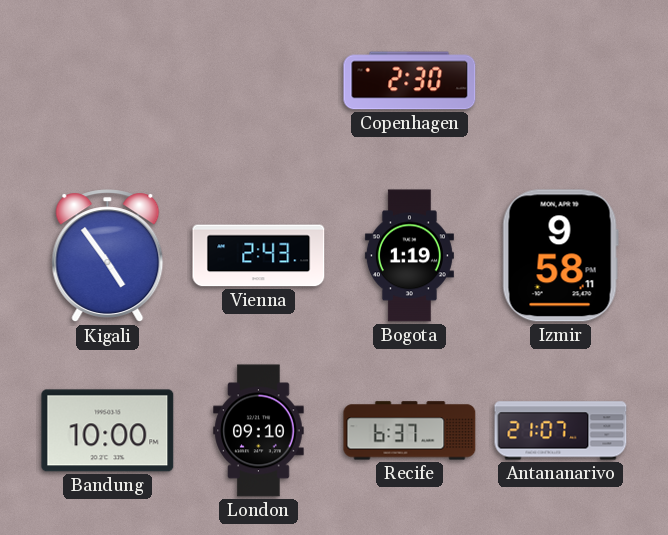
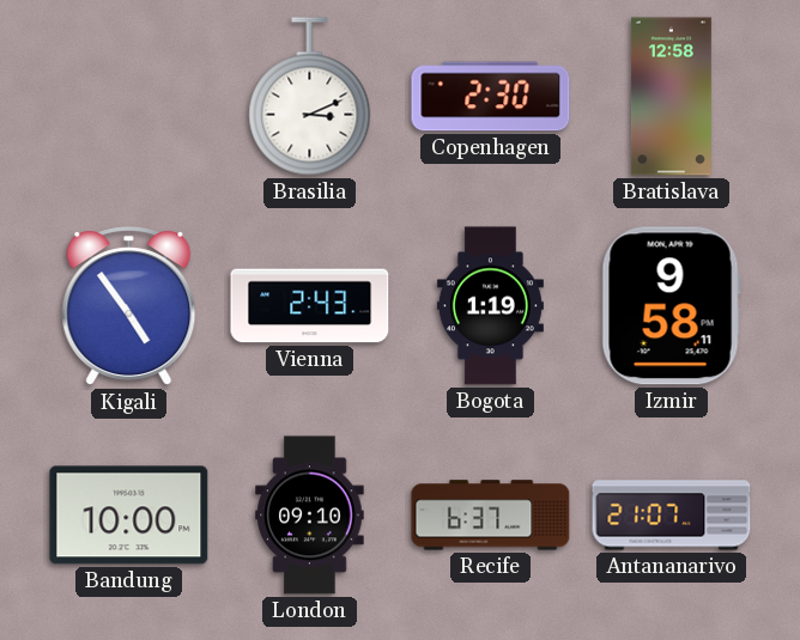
Brasilia: none -> 3:11 (310, 97)
Bratislava: none -> 12:58 (671, 97)
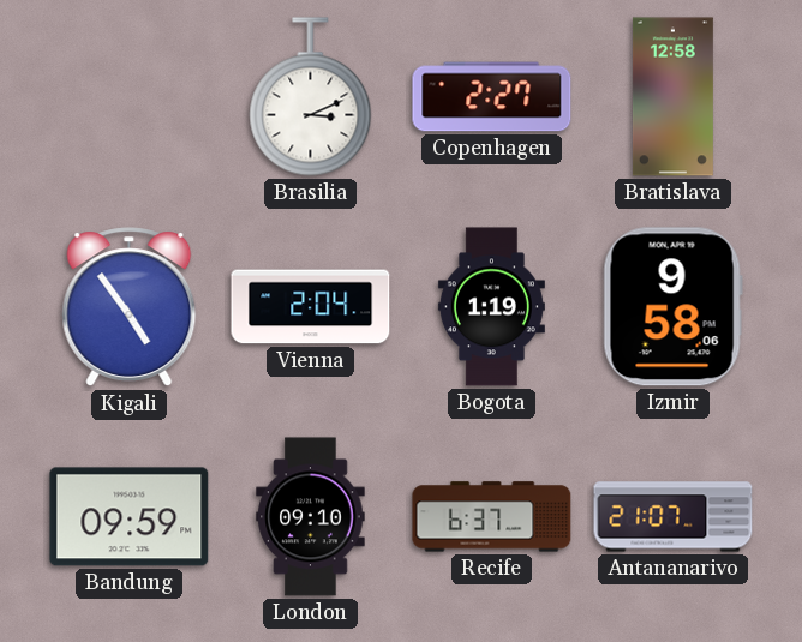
Copenhagen: 2:30 -> 2:27 (492, 97)
Vienna: 2:43 -> 2:04 (311, 307)
Izmir: 9:58:11 -> 9:58:06 (672, 307)
Bandung: 10:00 -> 09:59 (130, 517)
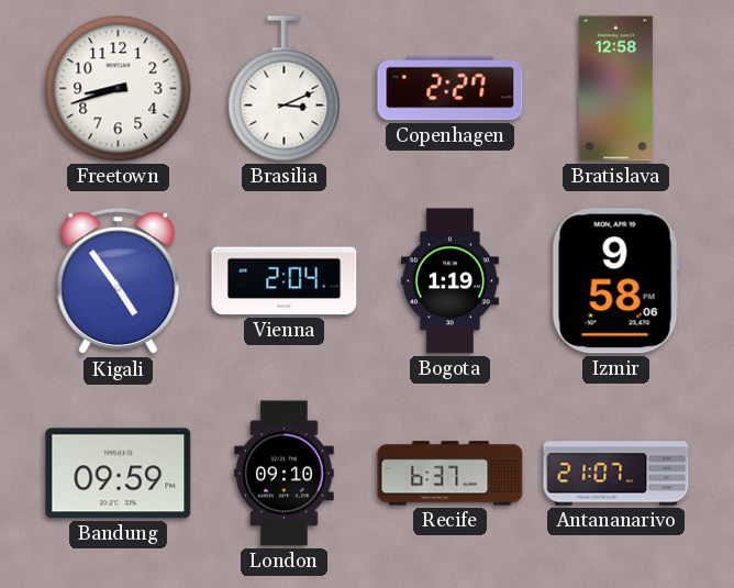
Freetown: none -> 8:42 (119, 89)
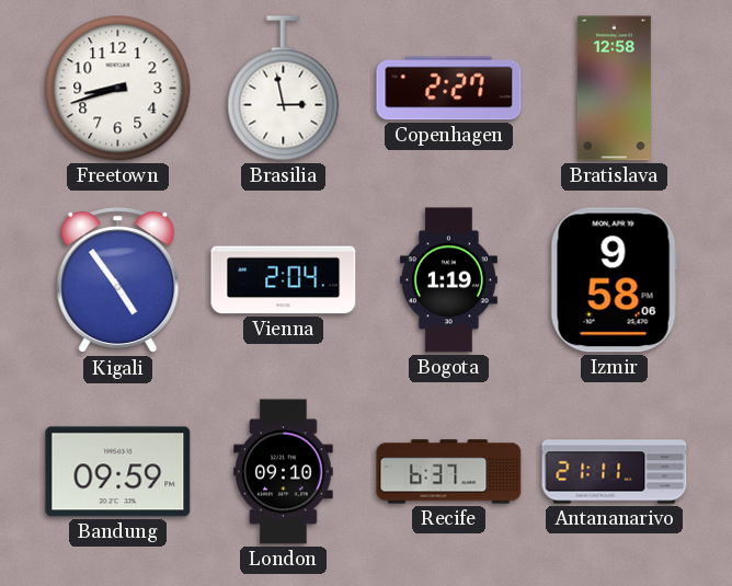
Brasilia: 3:11 -> 2:58 (284, 89)
Antananarivo: 21:07 -> 21:11 (615, 472)
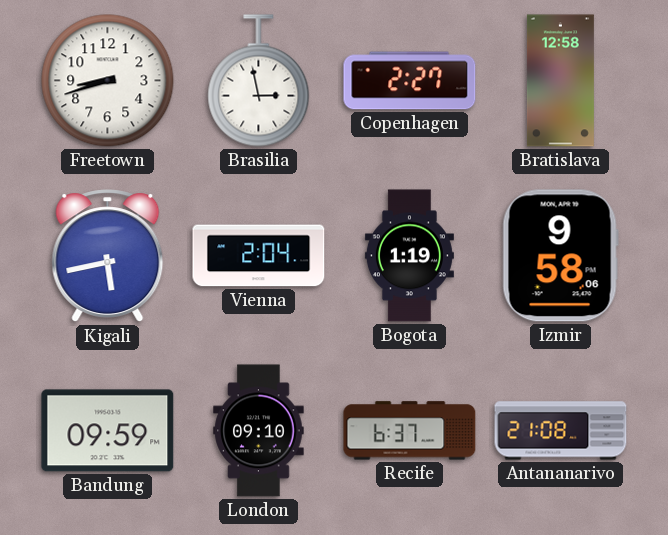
Kigali: 4:54 -> 5:43 (108, 256)
Antananarivo: 21:11 -> 21:08 (561, 431)
